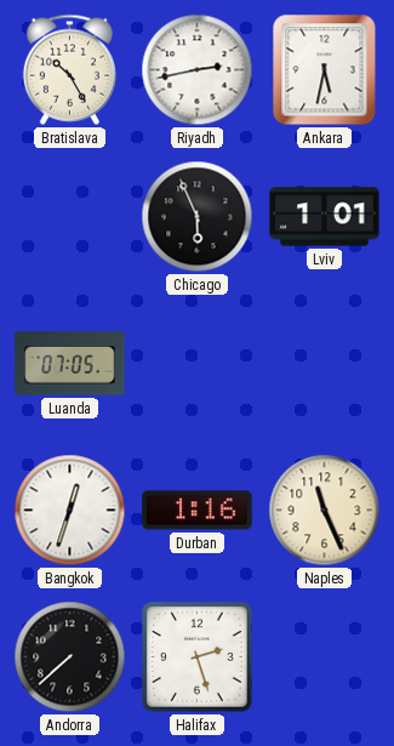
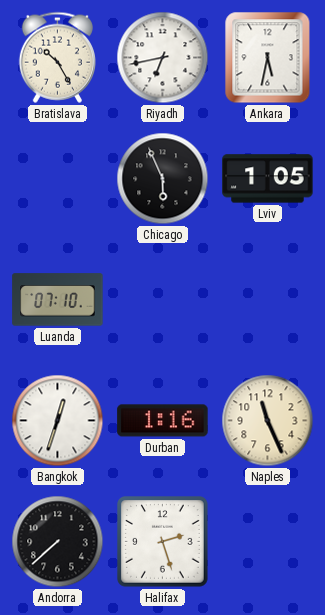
Riyadh: 2:43 -> 6:43 (163, 58)
Lviv: 1:01 -> 1:05 (268, 179)
Luanda: 07:05 -> 07:10 (58, 300)
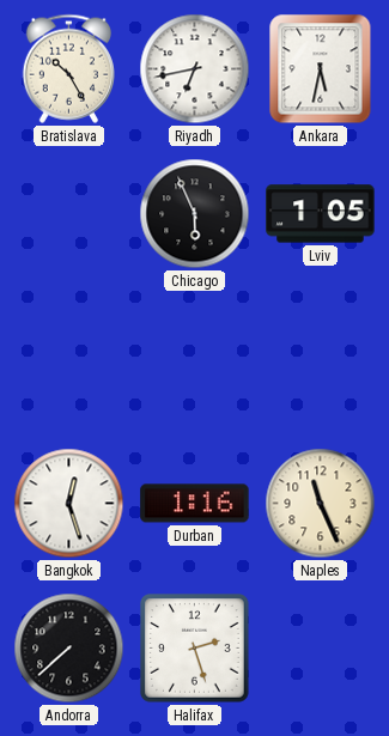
Luanda: 07:10 -> none (58, 300)
Bangkok: 12:33 -> 12:27 (69, 504)
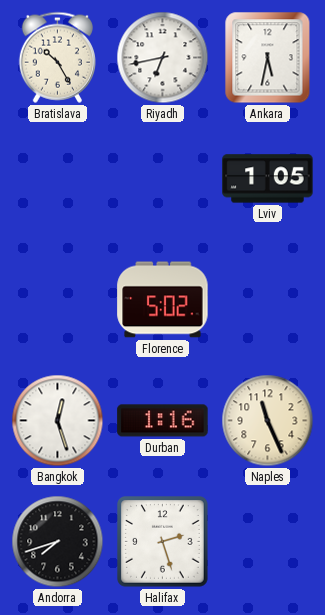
Chicago: 5:56 -> none (195, 214)
Florence: none -> 5:02 (163, 300)
Andorra: 7:38 -> 7:42 (58, 542)
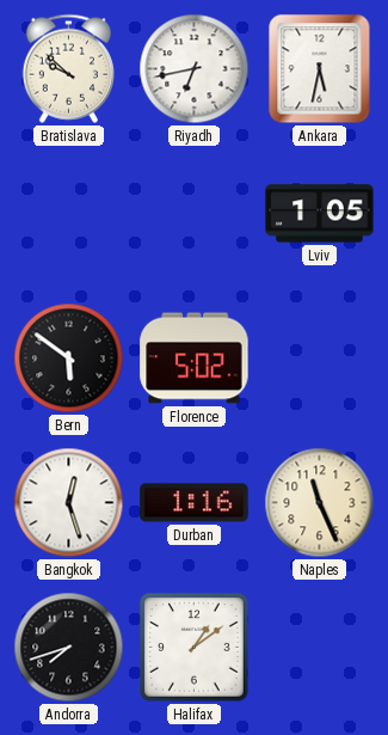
Bratislava: 10:25 -> 9:52 (68, 68)
Bern: none -> 5:51 (69, 359)
Halifax: 2:27 -> 1:09 (195, 648)
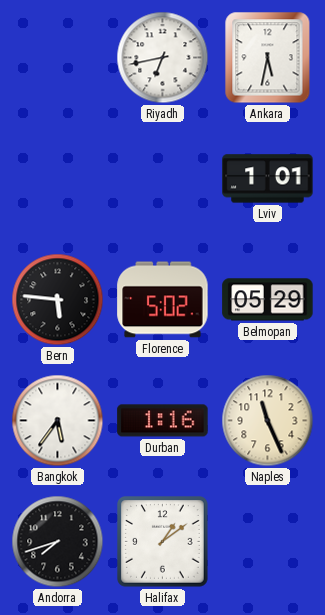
Bratislava: 9:52 -> none (68, 68)
Lviv: 1:05 -> 1:01 (268, 179)
Bern: 5:51 -> 5:46 (58, 300)
Belmopan: none -> 05:29 (268, 300)
Bangkok: 12:27 -> 5:36 (58, 421)
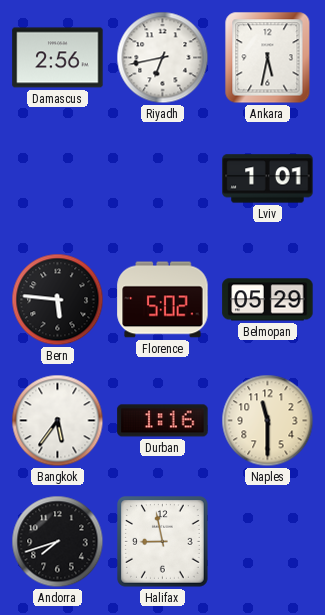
Damascus: none -> 2:56 (58, 58)
Naples: 11:26 -> 11:30 (268, 421)
Halifax: 1:09 -> 8:58 (163, 542)
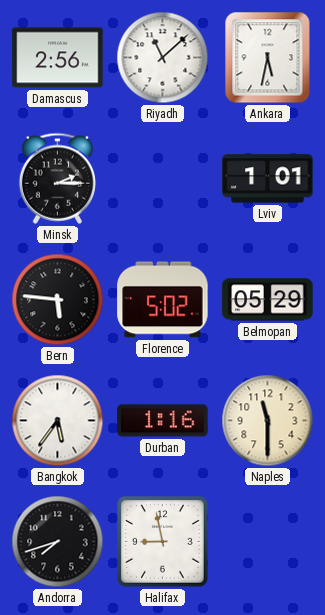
Riyadh: 6:43 -> 11:08 (163, 58)
Minsk: none -> 2:15 (57, 178)
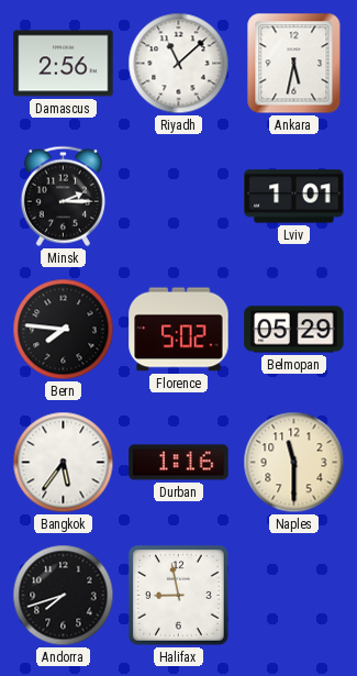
Bern: 5:46 -> 7:46 (64, 330)
